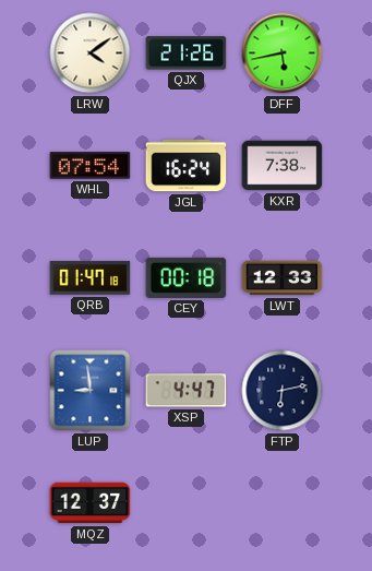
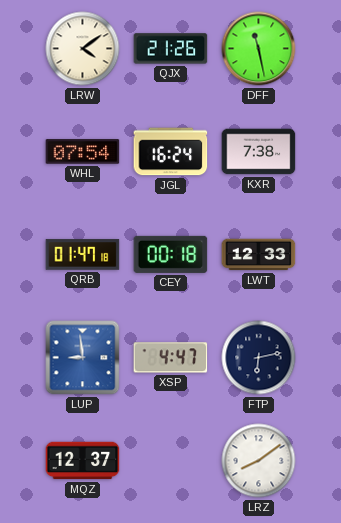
DFF: 5:43 -> 11:28 (259, 49)
LRZ: none -> 8:09 (259, 461)
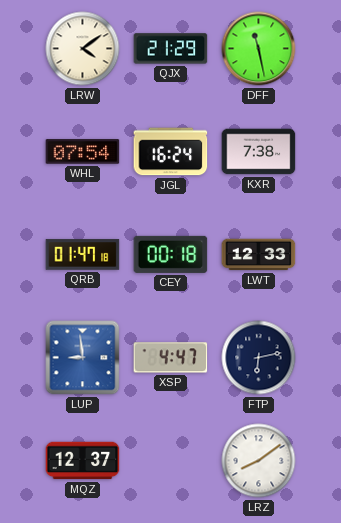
QJX: 21:26 -> 21:29 (171, 49)
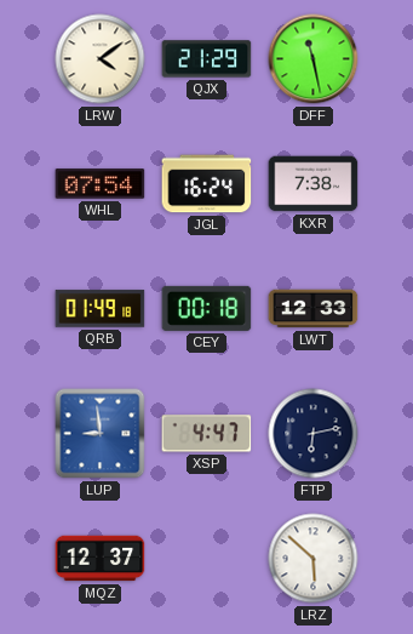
QRB: 01:47 -> 01:49 (101, 309)
LRZ: 8:09 -> 5:52 (314, 559)
